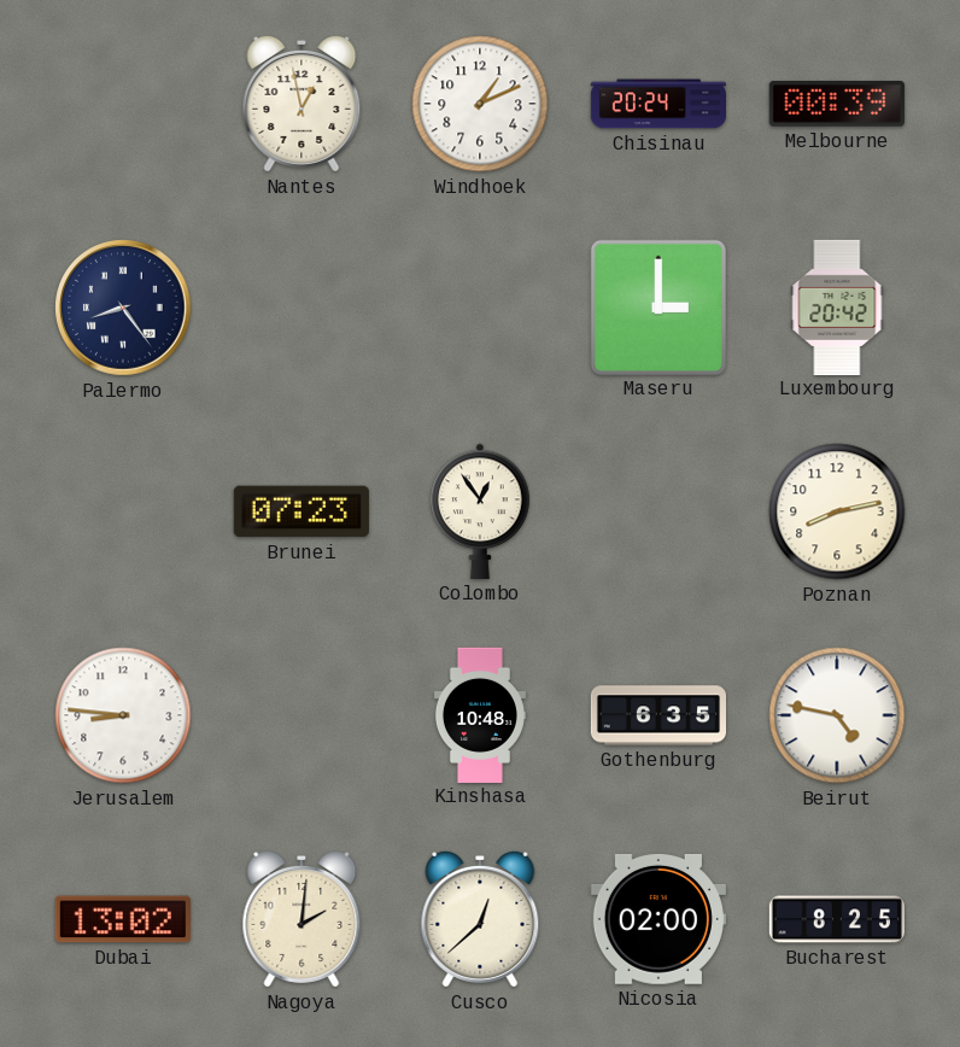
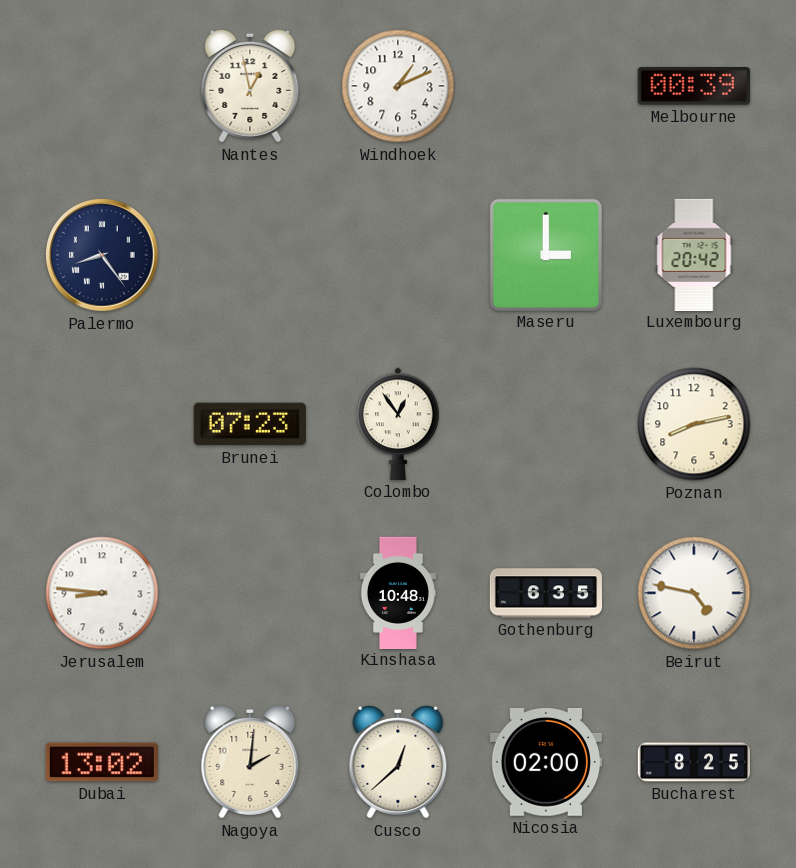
Chisinau: 20:24 -> none (657, 104)
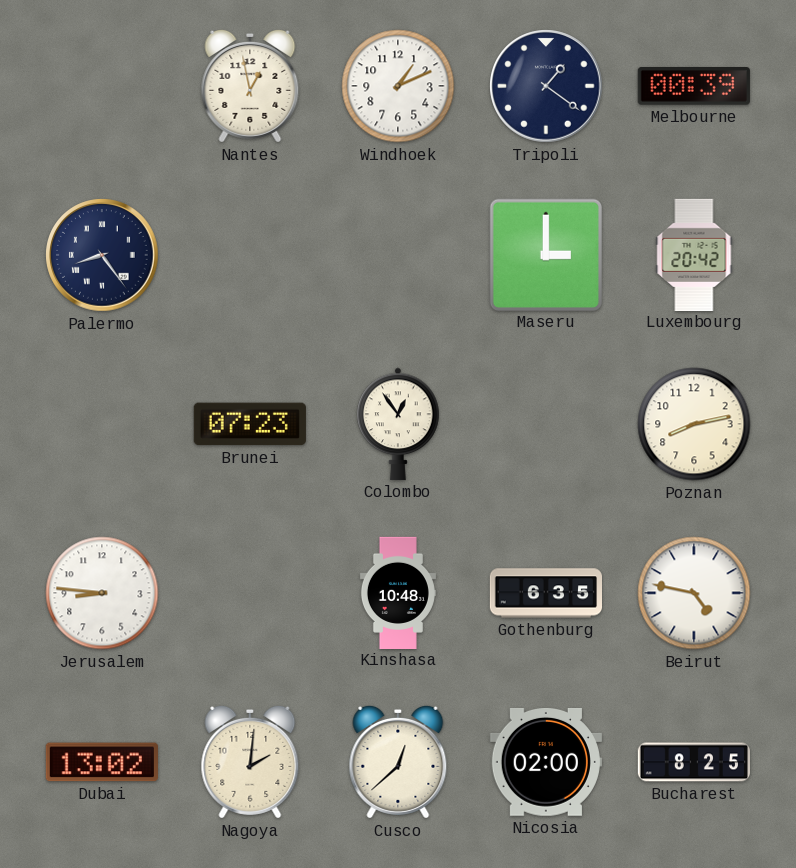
Tripoli: none -> 1:21 (546, 86)
